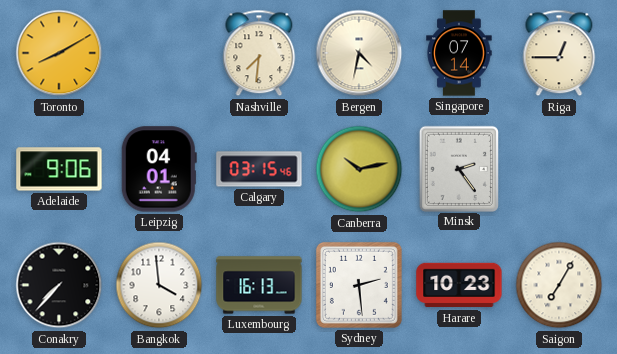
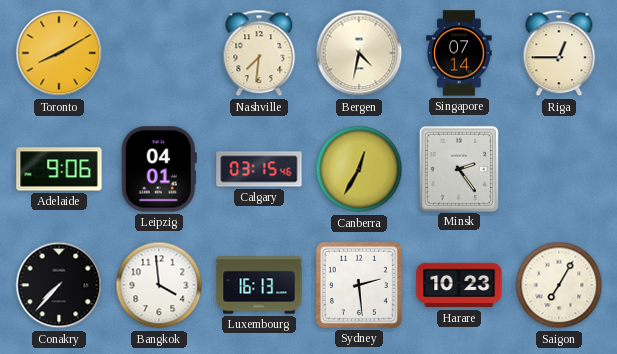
Canberra: 10:13 -> 12:35 (359, 169)
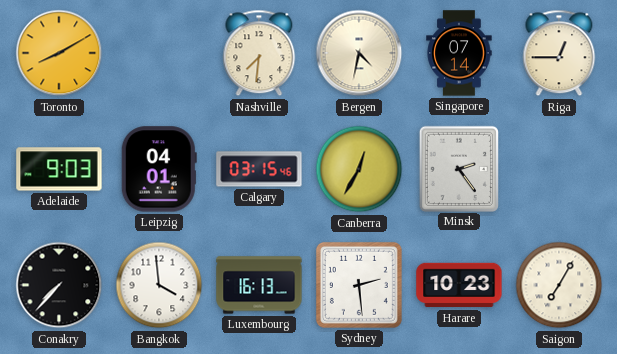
Adelaide: 9:06 -> 9:03 (59, 169)
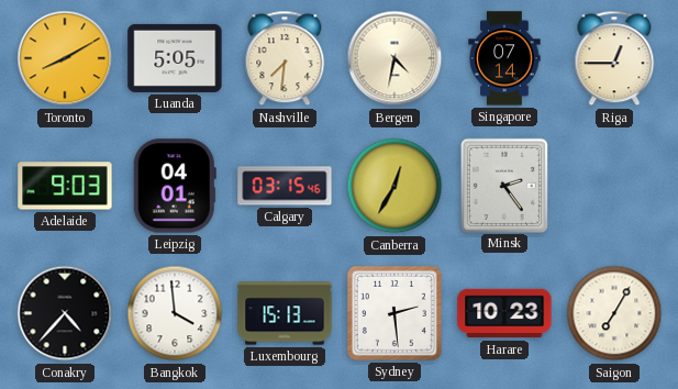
Luanda: none -> 5:05 (175, 58)
Conakry: 7:37 -> 4:37 (65, 313)
Luxembourg: 16:13 -> 15:13 (285, 313)
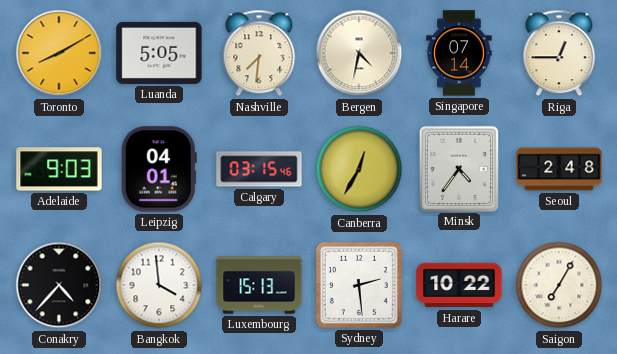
Minsk: 2:24 -> 4:36 (459, 168)
Seoul: none -> 2:48 (559, 169)
Harare: 10:23 -> 10:22 (459, 285)
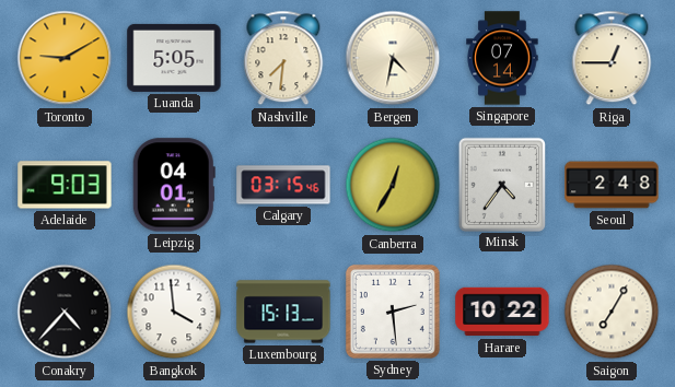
Toronto: 8:10 -> 9:10 (65, 58)
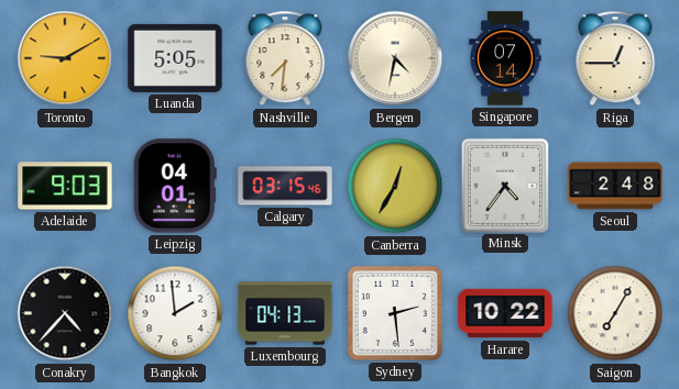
Bangkok: 3:59 -> 1:59 (175, 313)
Luxembourg: 15:13 -> 04:13 (285, 313)
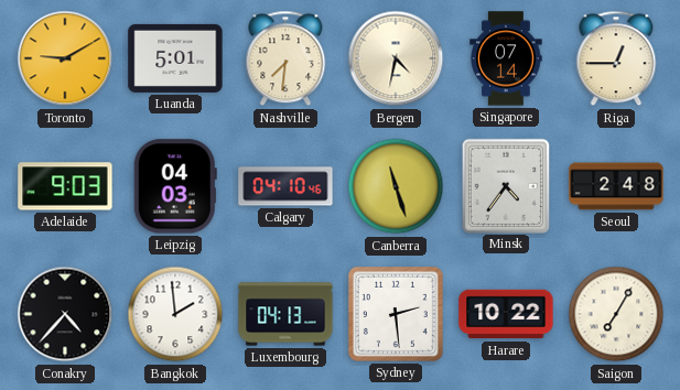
Luanda: 5:05 -> 5:01 (175, 58)
Leipzig: 04:01 -> 04:03 (175, 186)
Calgary: 03:15 -> 04:10 (285, 186)
Canberra: 12:35 -> 11:27 (396, 186)
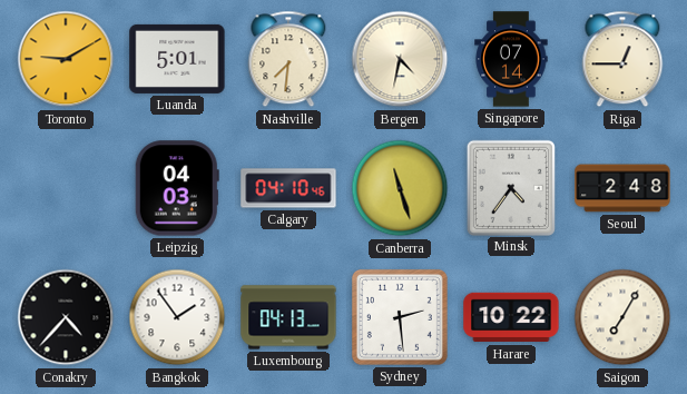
Adelaide: 9:03 -> none (65, 186)
Bangkok: 1:59 -> 1:54 (177, 317)
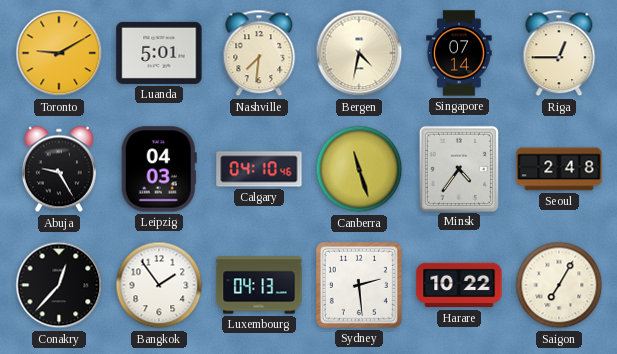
Abuja: none -> 9:25 (59, 169)
Conakry: 4:37 -> 12:37 (59, 285)
